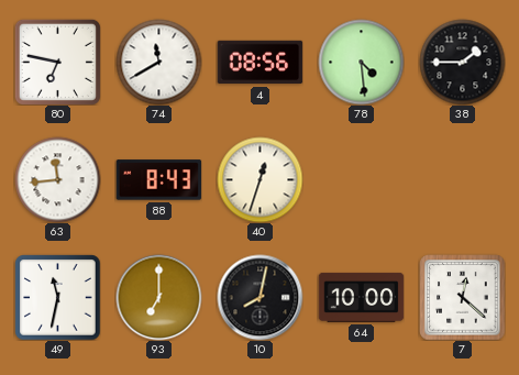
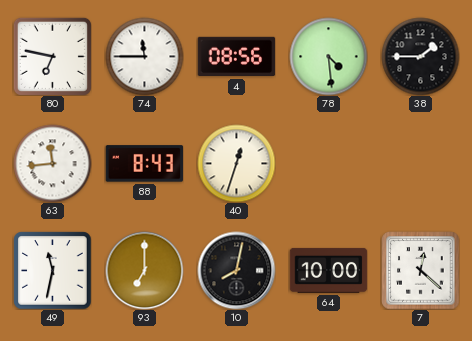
74: 11:40 -> 11:45 (144, 56)
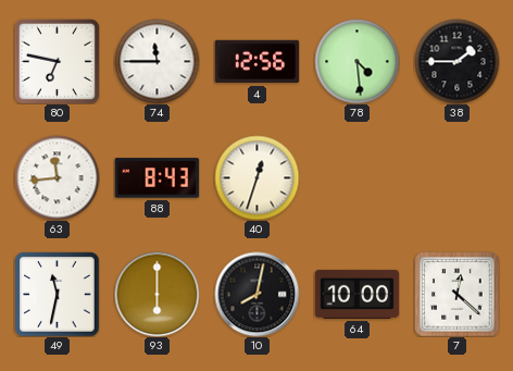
4: 08:56 -> 12:56 (256, 62)
93: 7:00 -> 6:00 (157, 294)
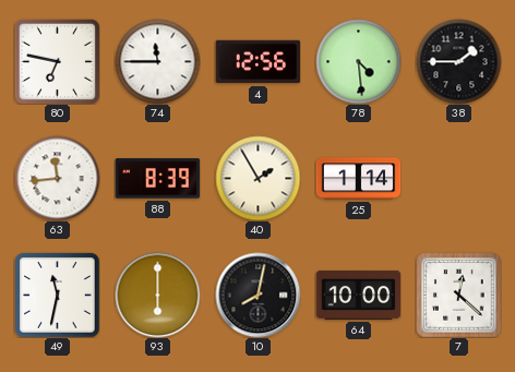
88: 8:43 -> 8:39 (157, 179)
40: 12:33 -> 1:55 (257, 178)
25: none -> 1:14 (358, 179)
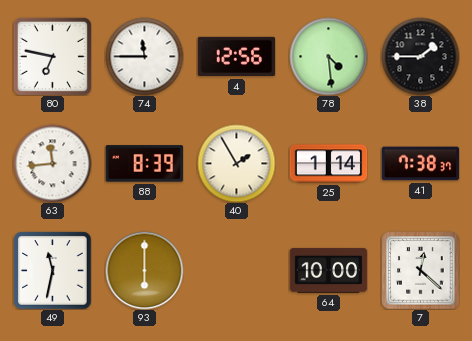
41: none -> 7:38 (420, 164)
10: 8:02 -> none (257, 295)
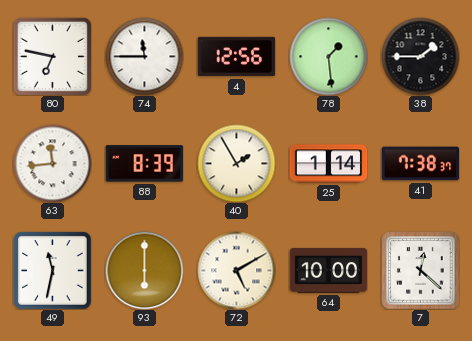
78: 4:29 -> 1:29 (328, 56)
72: none -> 5:10 (236, 270)
